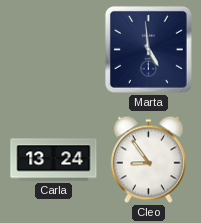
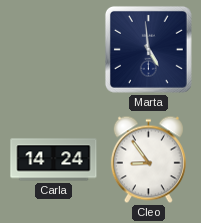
Carla: 13:24 -> 14:24 (54, 160)
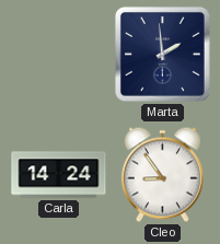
Marta: 4:59 -> 1:59 (162, 54)
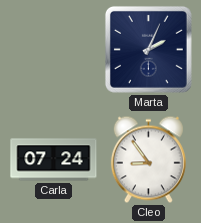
Marta: 1:59 -> 2:04 (148, 49)
Carla: 14:24 -> 07:24 (54, 160)
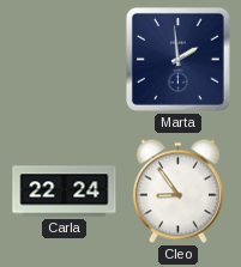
Marta: 2:04 -> 1:59 (177, 59)
Carla: 07:24 -> 22:24 (65, 192)
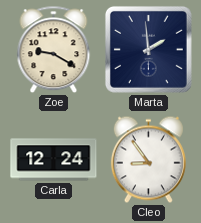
Zoe: none -> 9:20 (54, 50)
Carla: 22:24 -> 12:24 (54, 160)
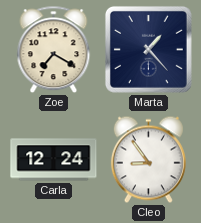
Zoe: 9:20 -> 7:20 (54, 50)
Marta: 1:59 -> 1:23 (148, 49)
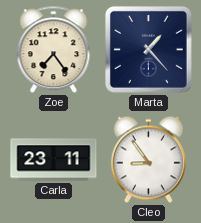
Zoe: 7:20 -> 7:24 (54, 50)
Carla: 12:24 -> 23:11 (54, 160)
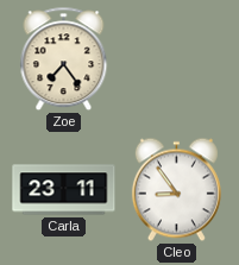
Marta: 1:23 -> none (148, 49)
